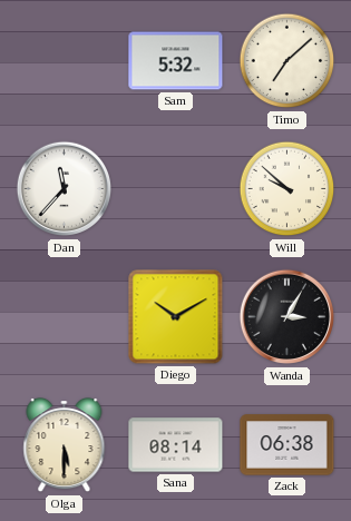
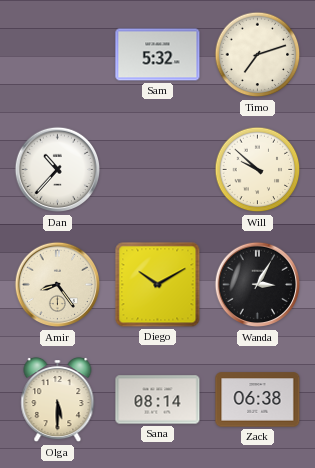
Timo: 7:08 -> 7:12 (258, 55)
Dan: 11:37 -> 10:37 (58, 170)
Amir: none -> 8:24 (58, 285)
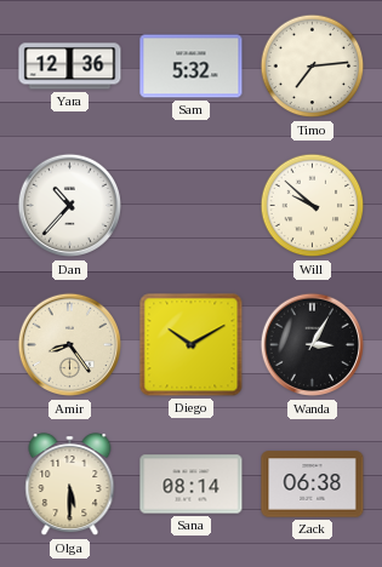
Yara: none -> 12:36 (70, 67)
Timo: 7:12 -> 7:14 (313, 67)
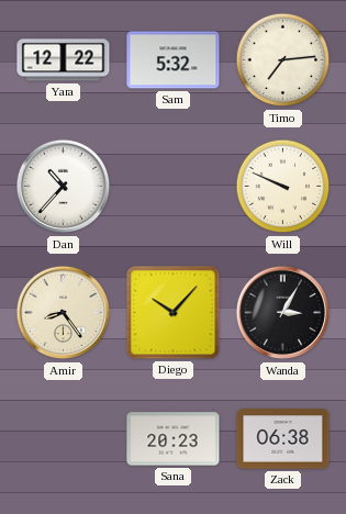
Yara: 12:36 -> 12:22 (64, 60)
Will: 9:52 -> 9:49 (283, 187)
Diego: 10:10 -> 10:07 (174, 313)
Olga: 5:30 -> none (70, 486)
Sana: 08:14 -> 20:23 (174, 439)
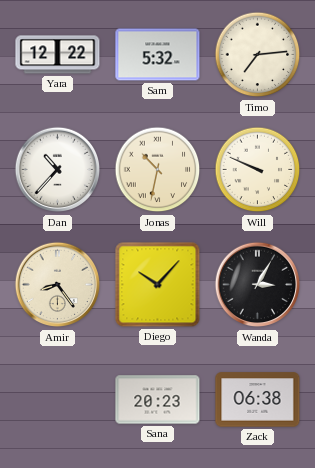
Jonas: none -> 10:32 (158, 170)
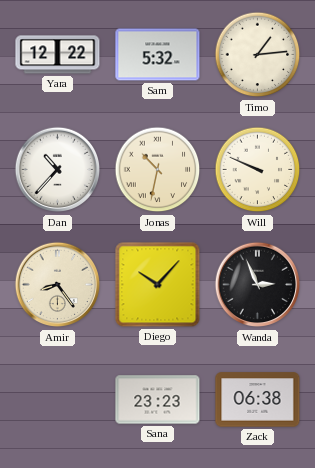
Timo: 7:14 -> 1:14 (258, 55)
Wanda: 3:05 -> 2:56 (258, 285)
Sana: 20:23 -> 23:23 (158, 400)
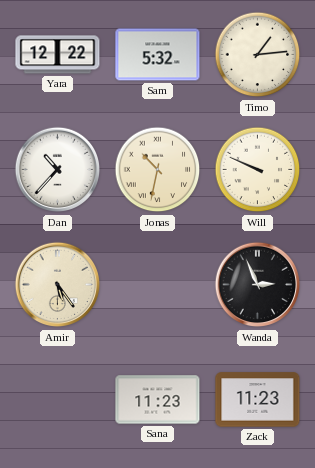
Amir: 8:24 -> 5:24 (58, 285)
Diego: 10:07 -> none (158, 285)
Sana: 23:23 -> 11:23 (158, 400)
Zack: 06:38 -> 11:23 (258, 400)
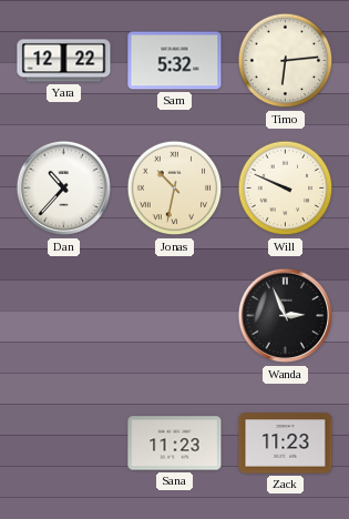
Timo: 1:14 -> 6:14 (286, 61)
Amir: 5:24 -> none (58, 285)
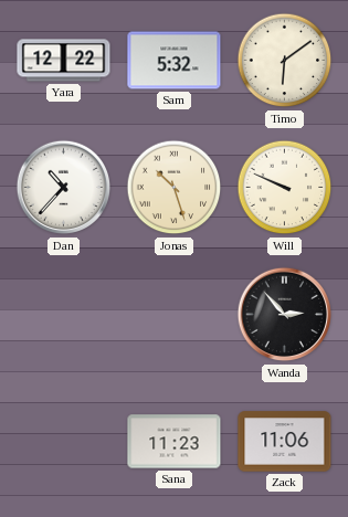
Timo: 6:14 -> 6:09 (285, 61)
Jonas: 10:32 -> 10:27 (175, 188)
Wanda: 2:56 -> 2:53 (285, 315)
Zack: 11:23 -> 11:06 (285, 442)
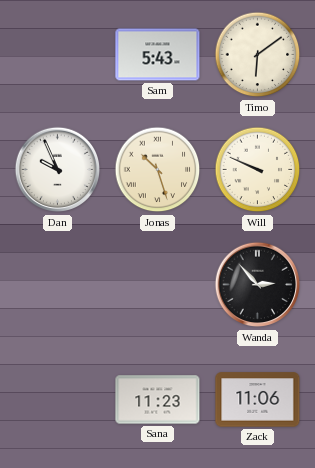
Yara: 12:22 -> none (64, 61)
Sam: 5:32 -> 5:43 (158, 55)
Dan: 10:37 -> 9:56 (58, 170)
